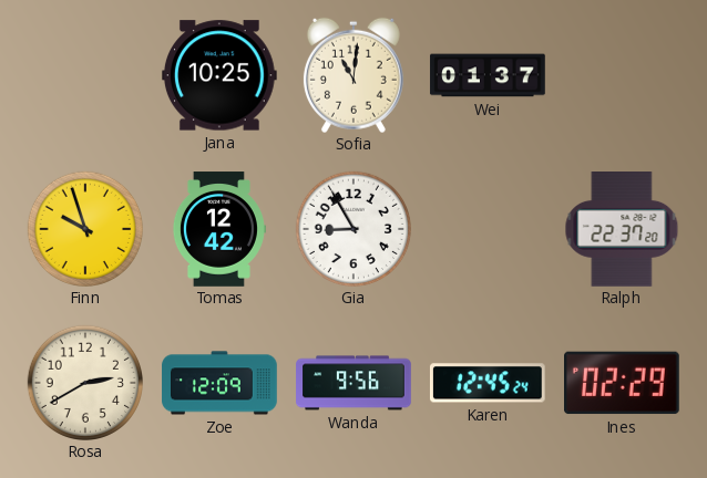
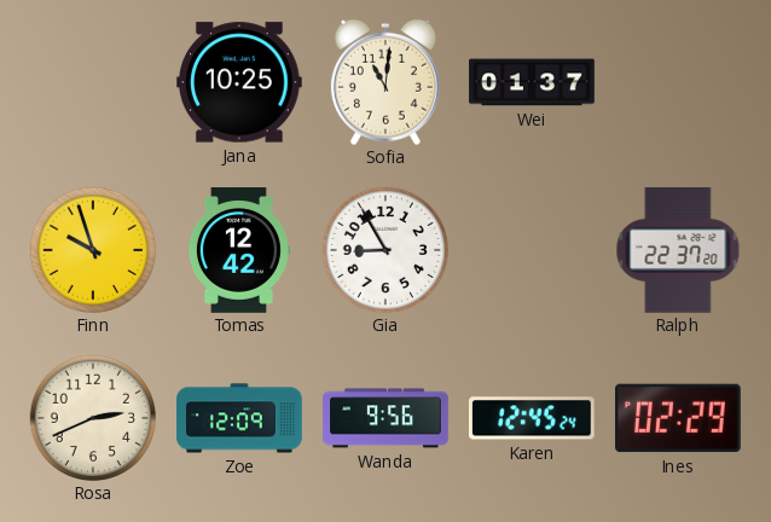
Rosa: 2:40 -> 2:41 (92, 417)
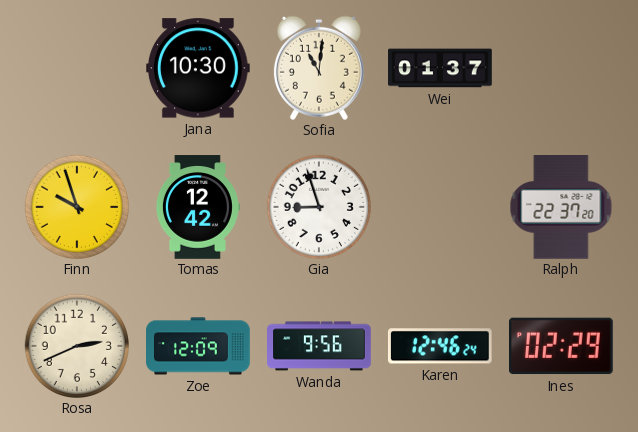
Jana: 10:25 -> 10:30 (199, 68)
Gia: 8:55 -> 8:57 (318, 206)
Karen: 12:45 -> 12:46 (440, 346)
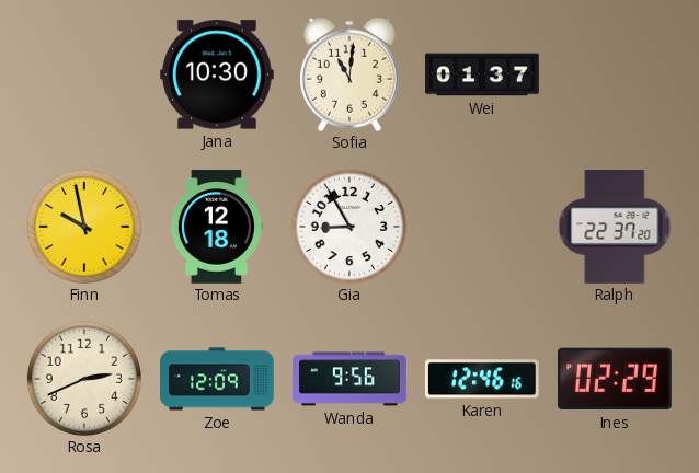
Finn: 9:57 -> 9:58 (83, 226)
Tomas: 12:42 -> 12:18 (216, 227)
Gia: 8:57 -> 8:55 (348, 226)
Karen: 12:46:24 -> 12:46:16 (482, 379)
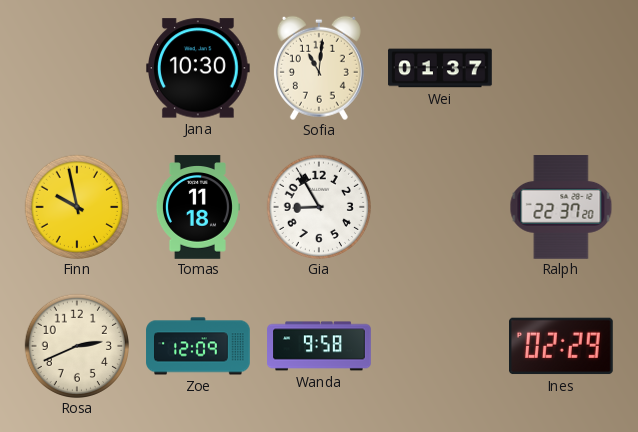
Tomas: 12:18 -> 11:18 (197, 207)
Wanda: 9:56 -> 9:58 (319, 346)
Karen: 12:46 -> none (482, 379)
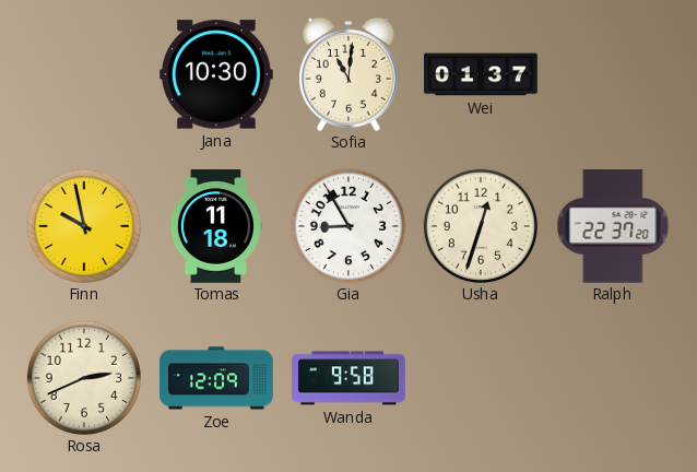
Usha: none -> 12:33 (480, 225)
Ines: 02:29 -> none (562, 346)
